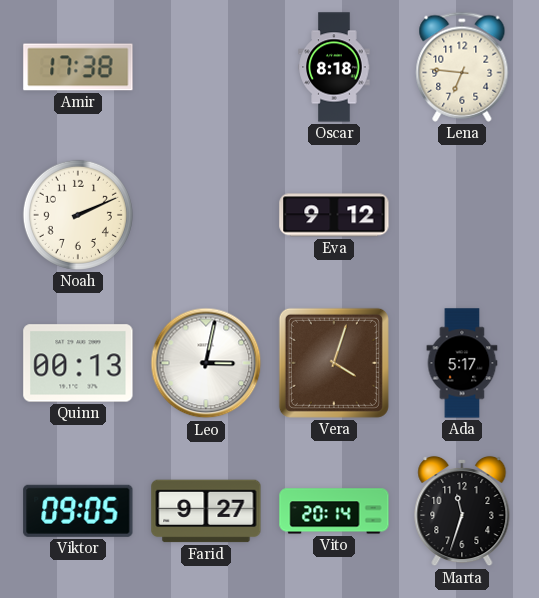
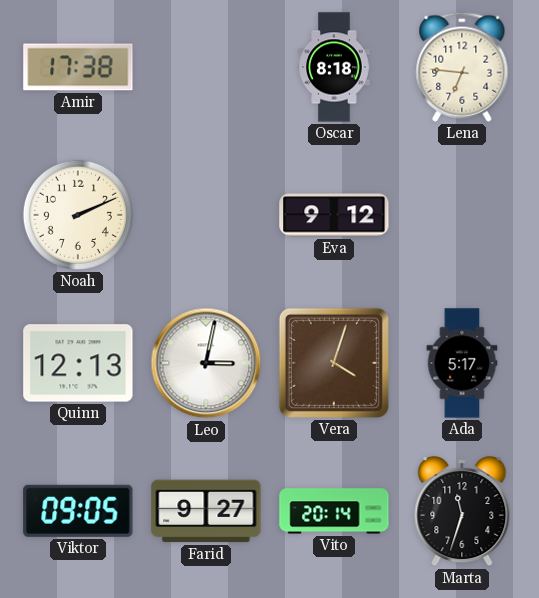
Quinn: 00:13 -> 12:13 (78, 363)
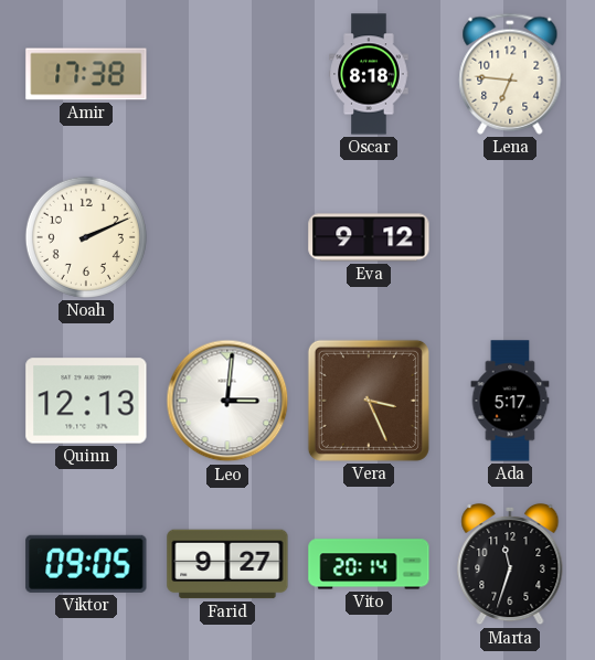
Leo: 3:02 -> 3:01 (227, 401)
Vera: 4:03 -> 3:26 (369, 401)
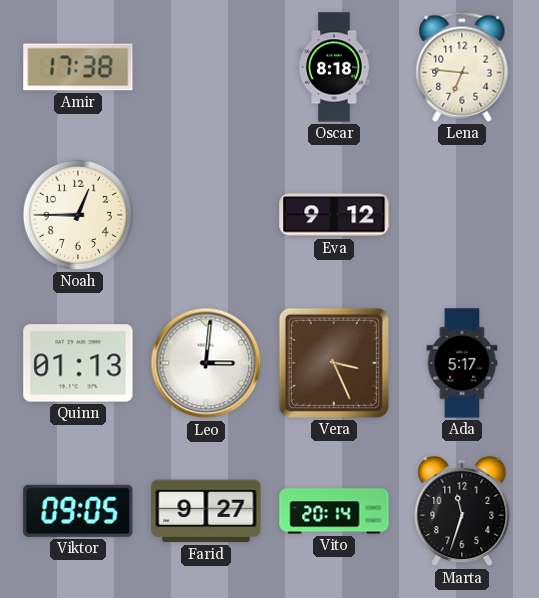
Noah: 2:11 -> 12:45 (78, 215)
Quinn: 12:13 -> 01:13 (78, 363)
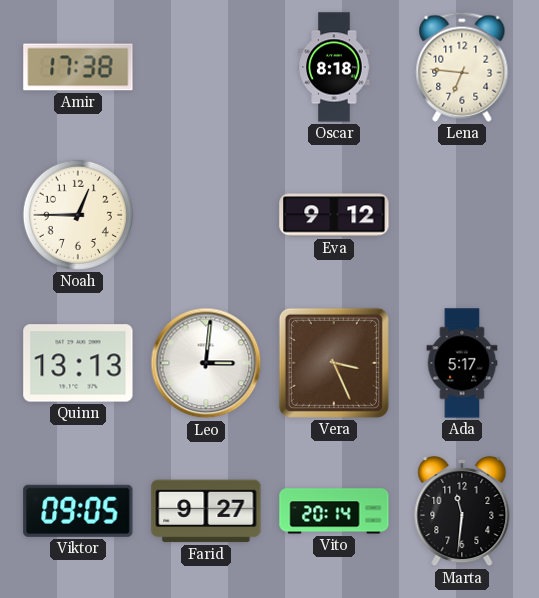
Quinn: 01:13 -> 13:13 (78, 363)
Marta: 11:33 -> 11:31 (462, 511)
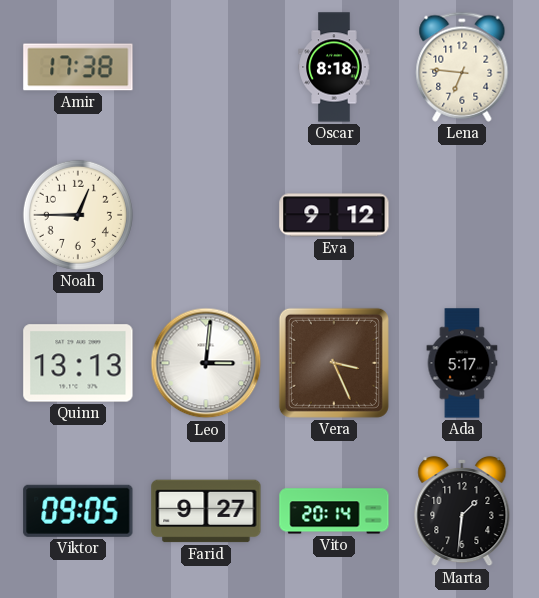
Marta: 11:31 -> 1:31 (462, 511)
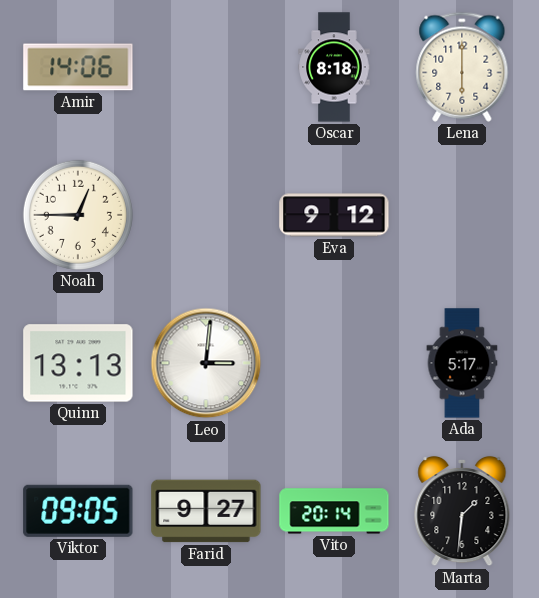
Amir: 17:38 -> 14:06 (78, 67)
Lena: 6:46 -> 6:00 (462, 67)
Vera: 3:26 -> none (334, 363)
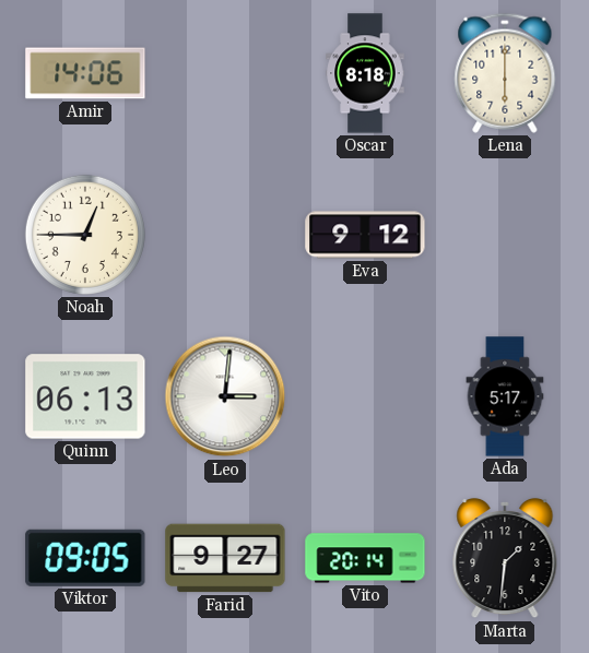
Quinn: 13:13 -> 06:13 (85, 396)
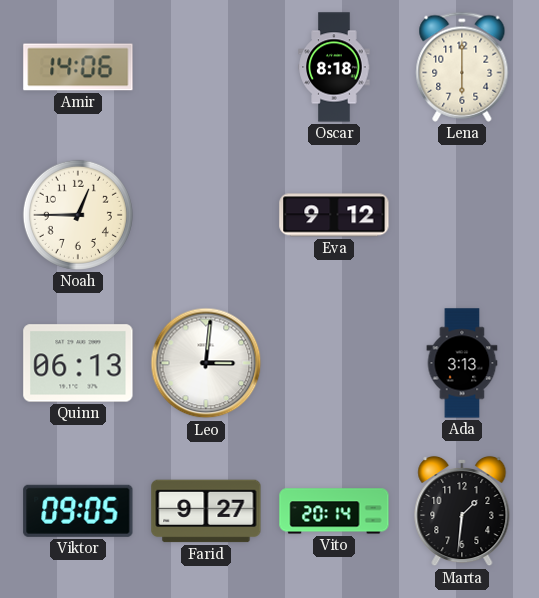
Ada: 5:17 -> 3:13 (462, 363)
